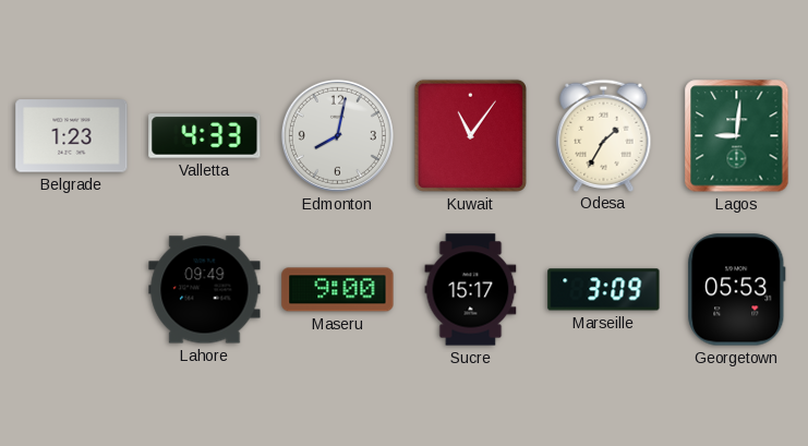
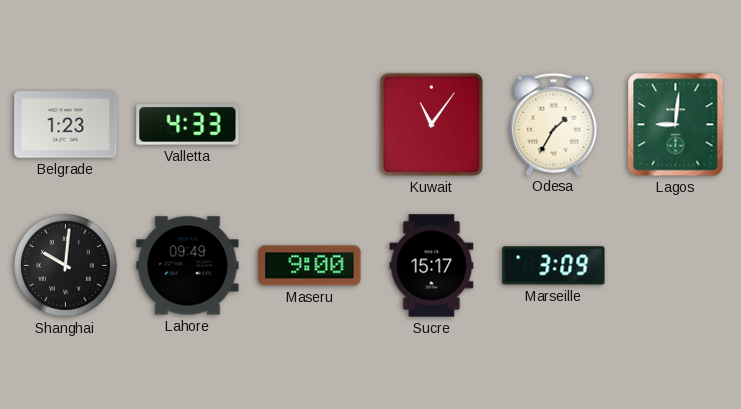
Edmonton: 8:02 -> none (337, 135)
Shanghai: none -> 10:01 (66, 266)
Georgetown: 05:53 -> none (737, 290)
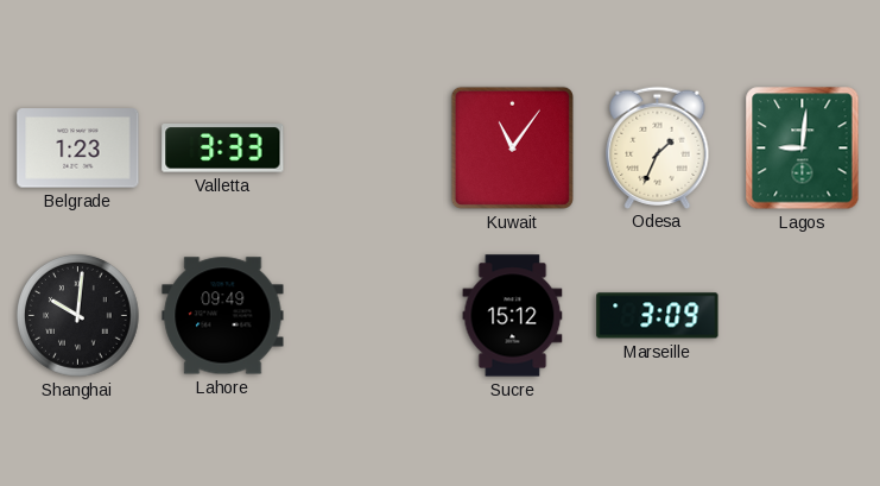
Valletta: 4:33 -> 3:33 (223, 149)
Odesa: 1:35 -> 1:34 (658, 147)
Maseru: 9:00 -> none (310, 266)
Sucre: 15:17 -> 15:12 (513, 316)
